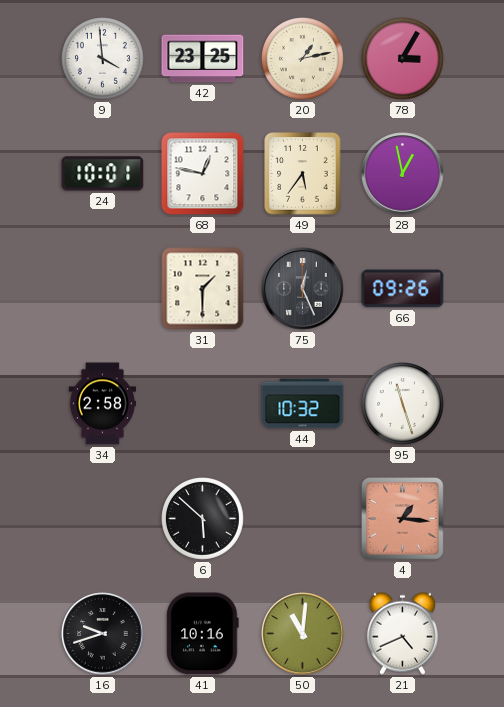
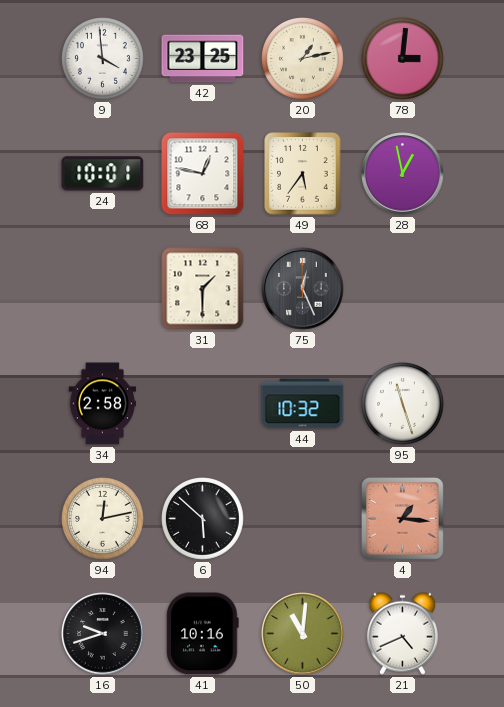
78: 3:05 -> 3:01 (403, 59)
66: 09:26 -> none (403, 289)
94: none -> 12:13 (103, 519)
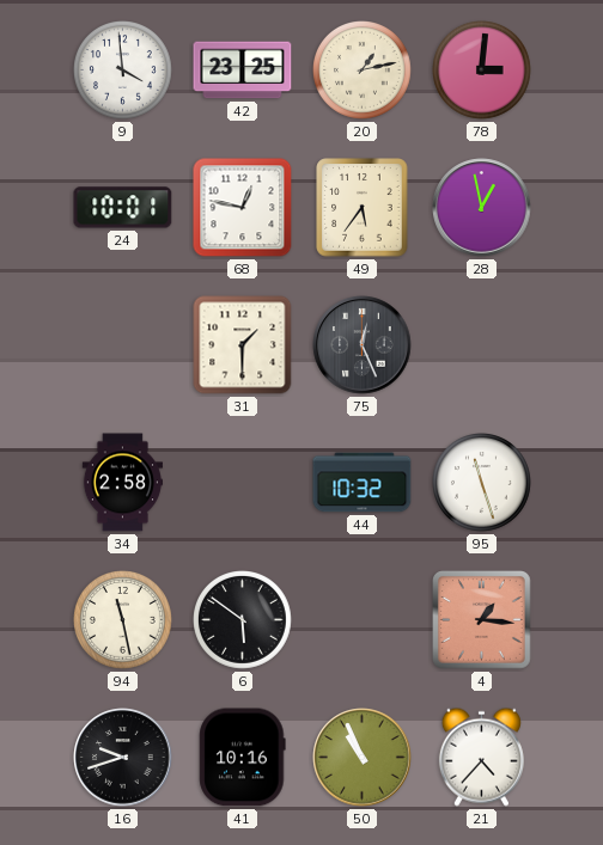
94: 12:13 -> 11:28 (123, 620)
6: 5:52 -> 5:51 (243, 620)
50: 11:01 -> 10:56 (363, 758)
21: 4:41 -> 4:37 (481, 757)
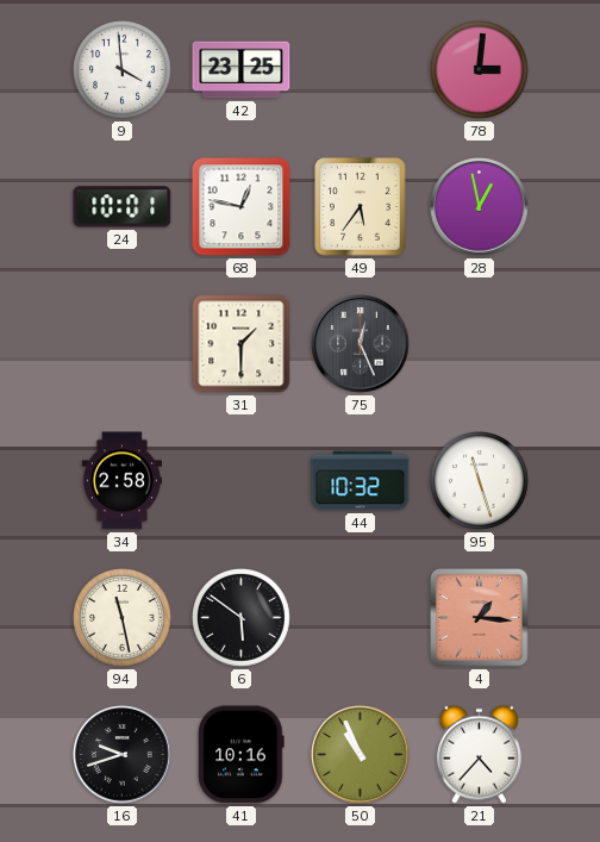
20: 1:13 -> none (363, 71)
